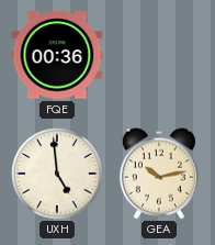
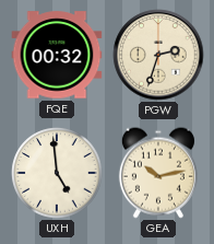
FQE: 00:36 -> 00:32 (57, 55)
PGW: none -> 2:33 (158, 55)
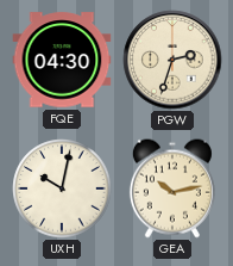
FQE: 00:32 -> 04:30 (62, 60)
UXH: 4:59 -> 10:02 (62, 188)
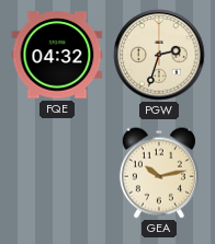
FQE: 04:30 -> 04:32 (57, 55)
UXH: 10:02 -> none (62, 188)
